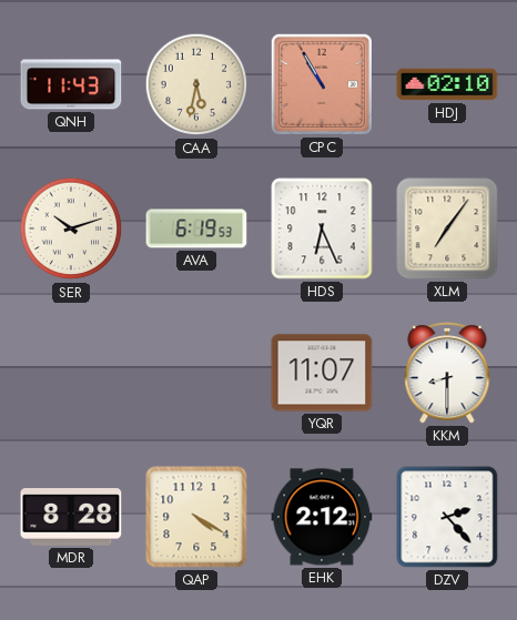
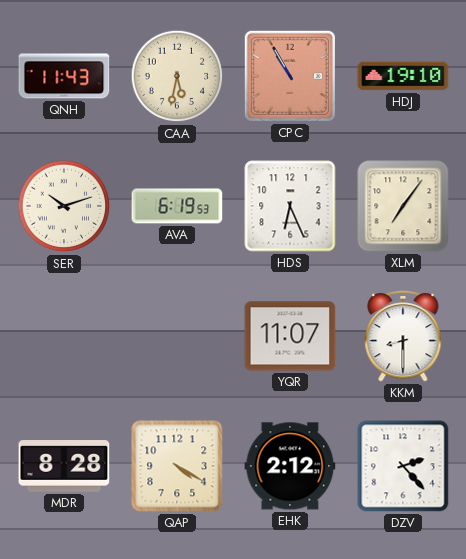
HDJ: 02:10 -> 19:10 (403, 76)
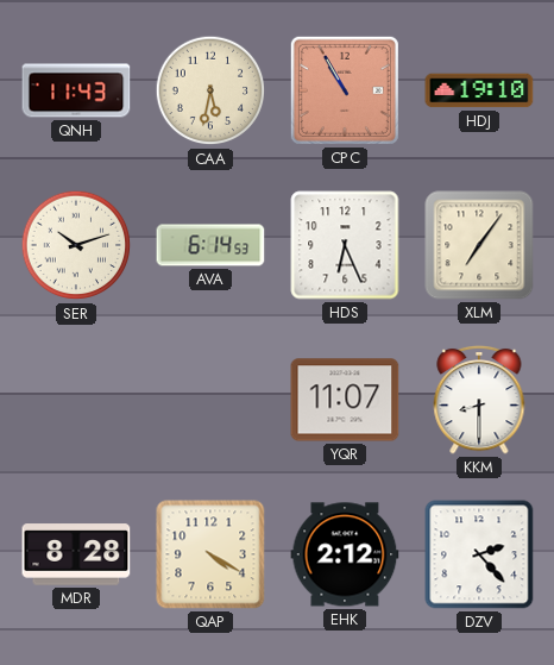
AVA: 6:19 -> 6:14 (210, 245)
